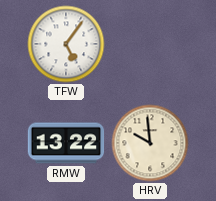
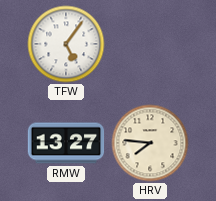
RMW: 13:22 -> 13:27 (66, 143)
HRV: 9:59 -> 7:46 (150, 143)
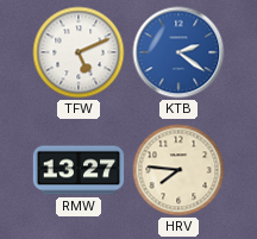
TFW: 5:06 -> 5:11 (79, 52)
KTB: none -> 2:21 (178, 52)
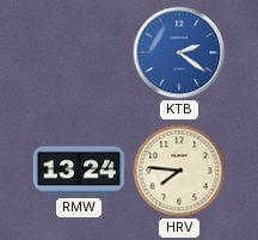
TFW: 5:11 -> none (79, 52)
RMW: 13:27 -> 13:24 (79, 171)
